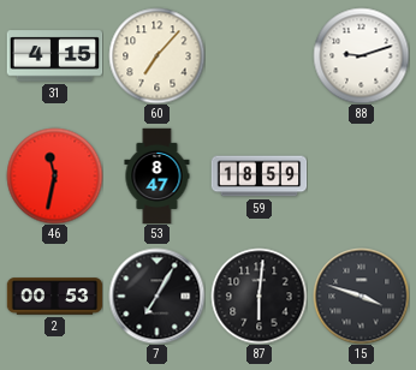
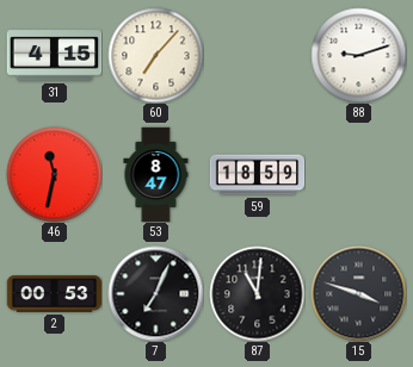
7: 7:05 -> 7:04 (155, 293)
87: 6:01 -> 11:01 (257, 293)
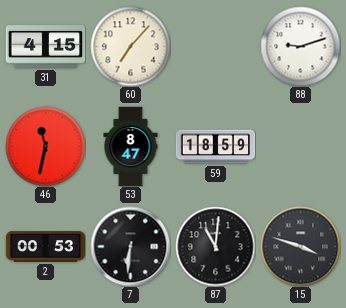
7: 7:04 -> 6:31 (130, 246)
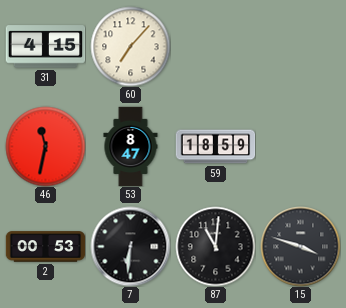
88: 9:12 -> none (300, 46)
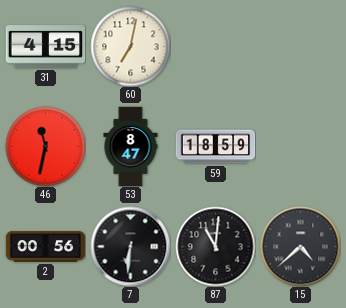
60: 7:07 -> 7:02 (130, 46)
2: 00:53 -> 00:56 (45, 247)
15: 3:48 -> 4:38 (300, 246)
